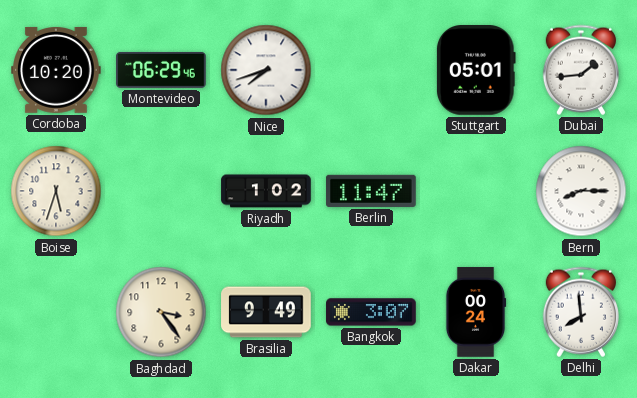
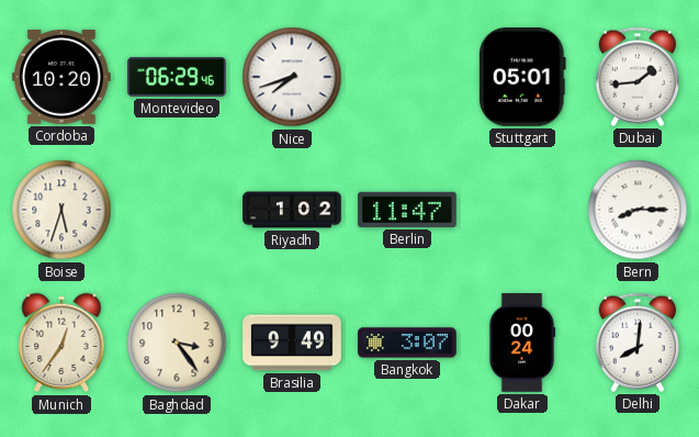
Munich: none -> 12:36 (61, 343)
Delhi: 7:59 -> 8:01 (638, 343)
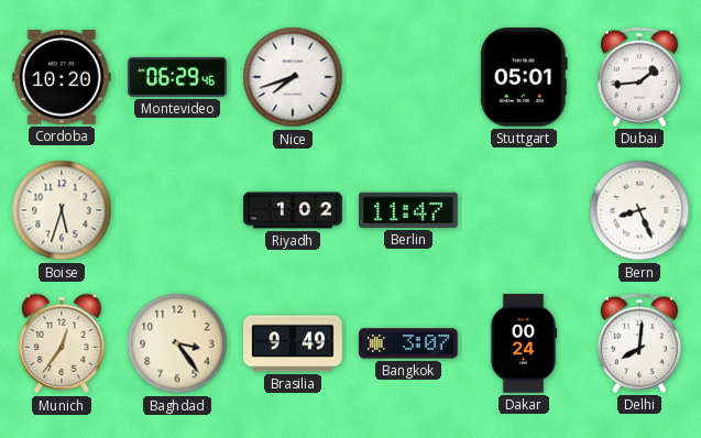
Bern: 8:15 -> 8:26 (639, 210)
